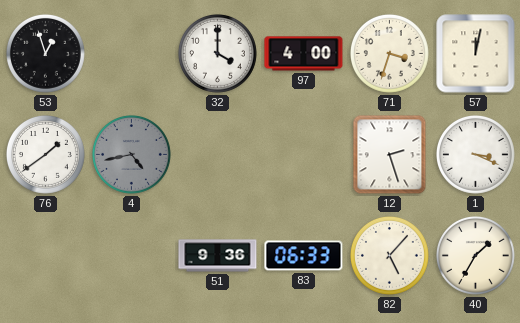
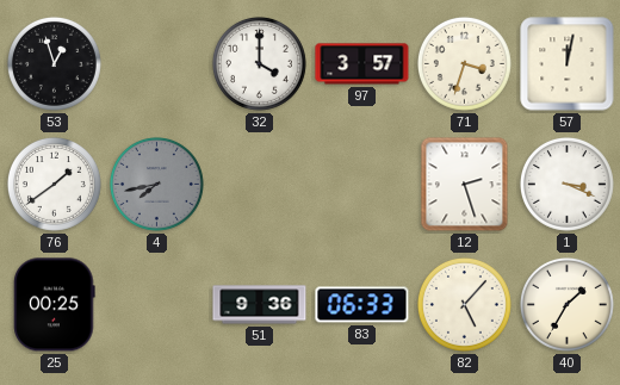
97: 4:00 -> 3:57 (362, 64)
4: 4:43 -> 7:43 (156, 184)
25: none -> 00:25 (55, 305)
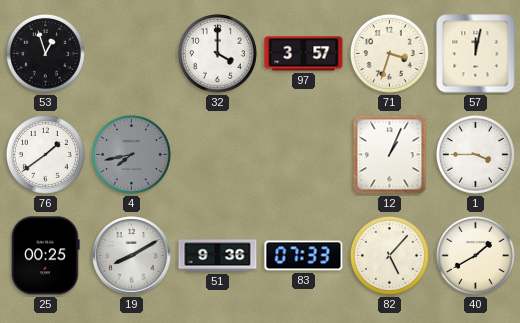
12: 2:27 -> 1:04 (390, 155)
1: 3:19 -> 3:45 (475, 154)
19: none -> 8:10 (132, 256)
83: 06:33 -> 07:33 (304, 256)
40: 1:35 -> 1:40 (475, 255)
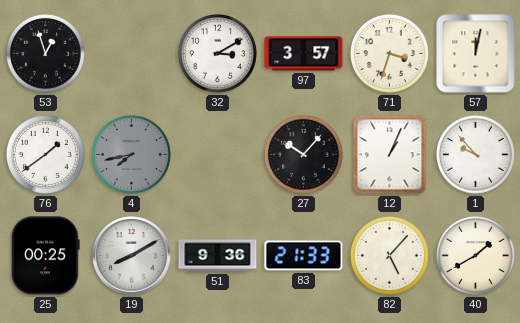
32: 4:00 -> 3:10 (217, 53)
27: none -> 10:07 (303, 154)
1: 3:45 -> 9:53 (475, 154)
83: 07:33 -> 21:33 (304, 256)
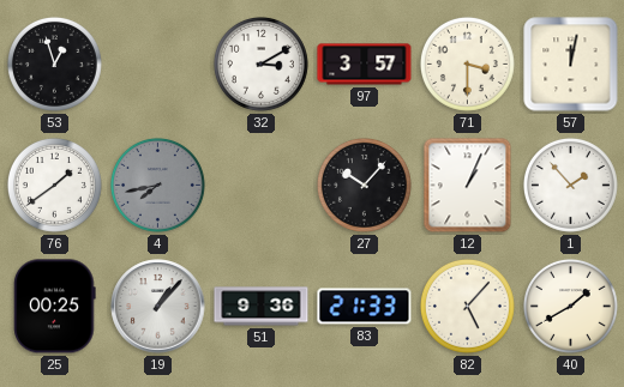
71: 3:33 -> 3:30 (467, 64)
1: 9:53 -> 1:53 (570, 185)
19: 8:10 -> 1:07 (158, 307)
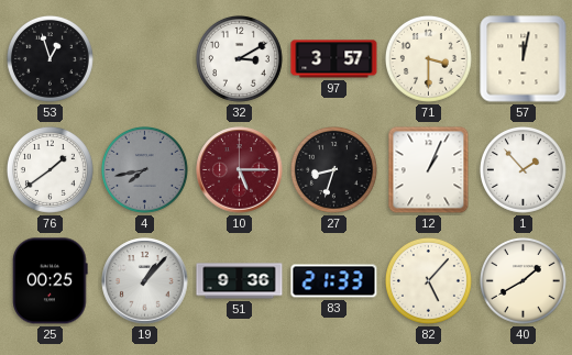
10: none -> 5:15 (240, 170)
27: 10:07 -> 8:33 (333, 169)
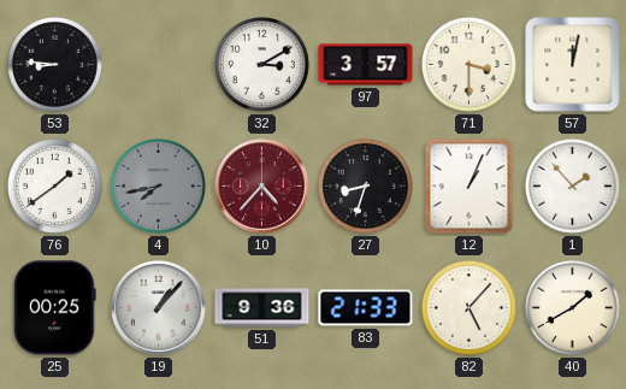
53: 12:57 -> 8:46 (54, 64)
10: 5:15 -> 4:37 (262, 187)
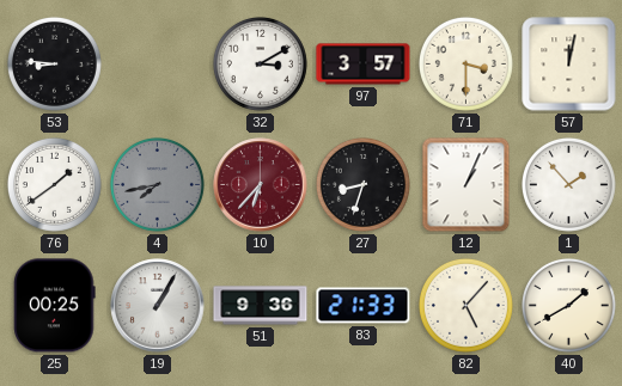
10: 4:37 -> 6:37 (261, 185)
19: 1:07 -> 1:05 (158, 306)
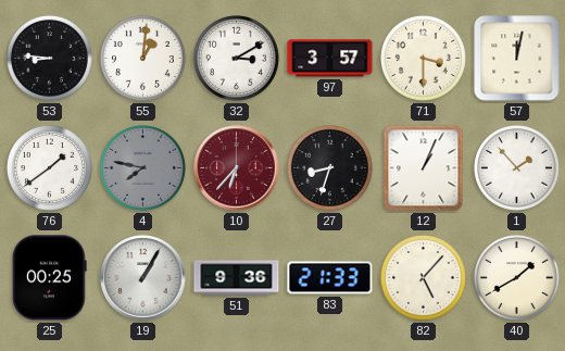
55: none -> 1:01 (142, 58)
4: 7:43 -> 7:47 (142, 167)
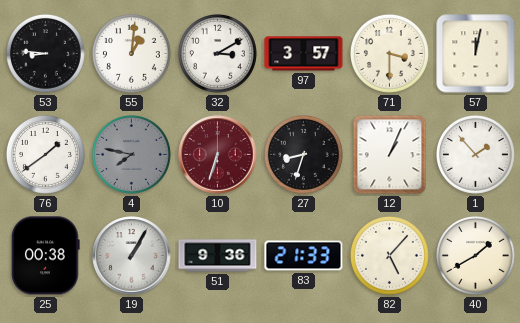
10: 6:37 -> 6:33 (218, 155)
25: 00:25 -> 00:38 (46, 256)
